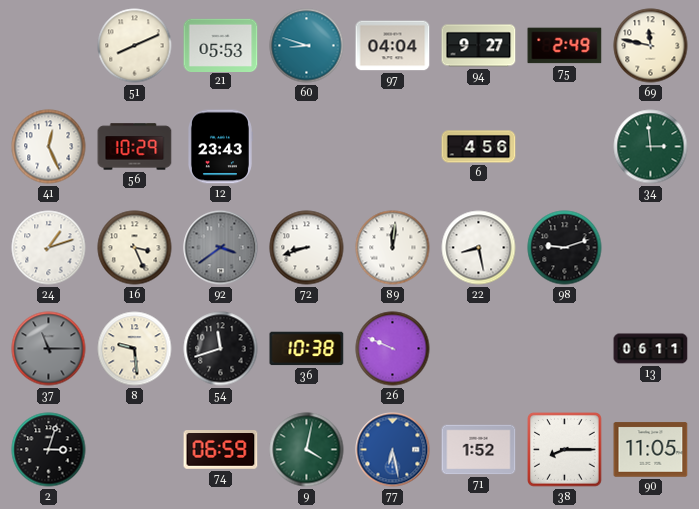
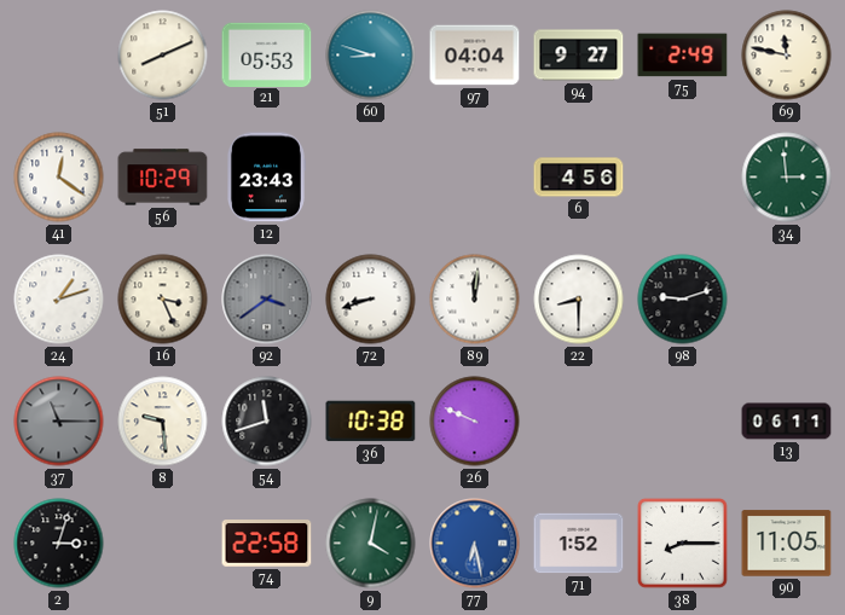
41: 12:26 -> 12:21 (59, 178)
22: 8:28 -> 8:30 (579, 300)
74: 06:59 -> 22:58 (267, 544)
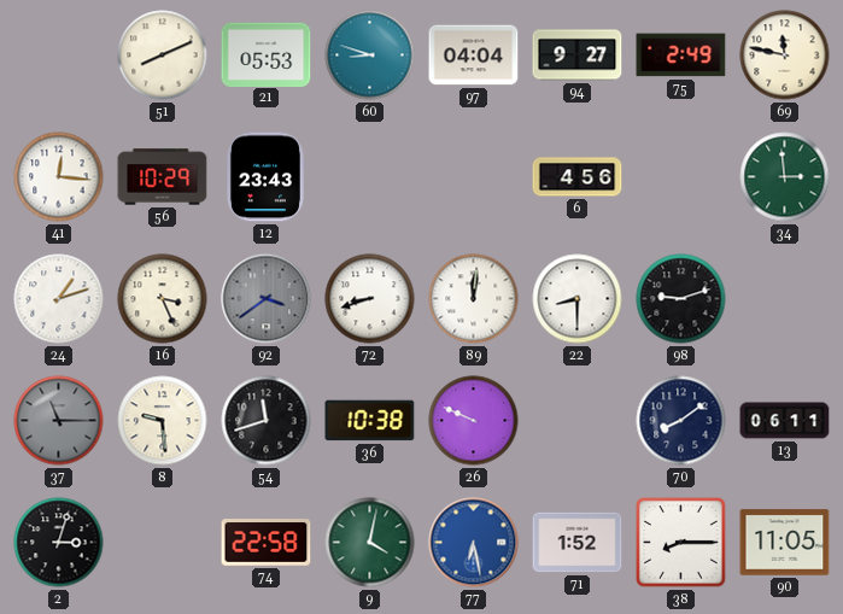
41: 12:21 -> 12:16 (59, 177)
70: none -> 8:09 (681, 421)
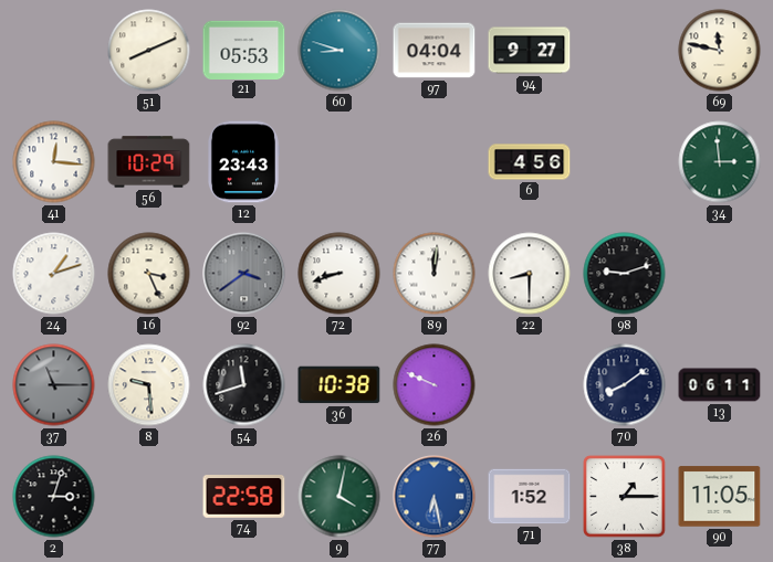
75: 2:49 -> none (681, 55)
38: 8:15 -> 1:15 (625, 497)
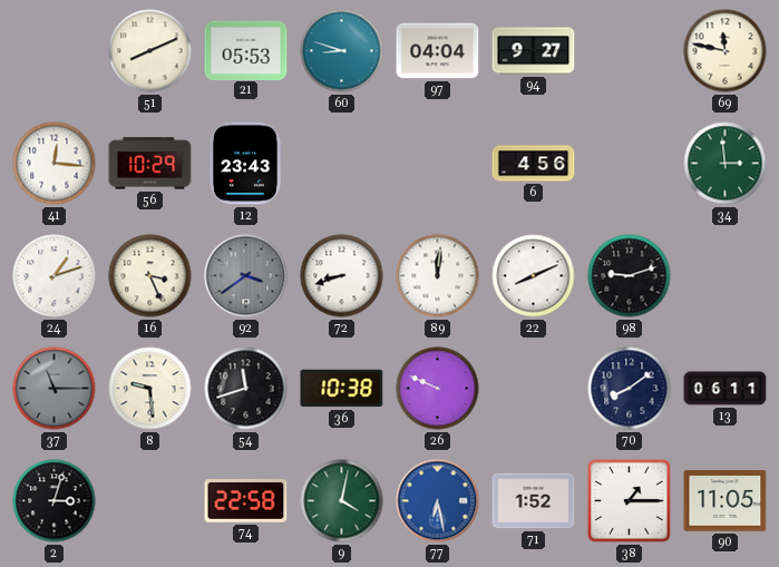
22: 8:30 -> 8:11 (534, 276)
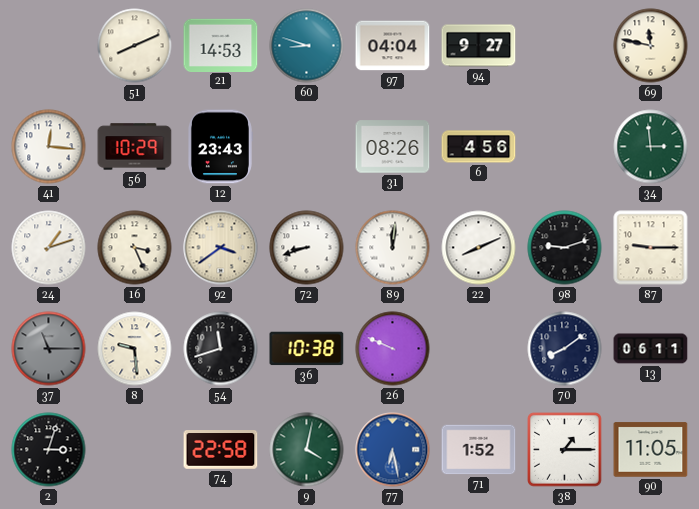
21: 05:53 -> 14:53 (221, 45)
31: none -> 08:26 (393, 147)
92 dial: grey -> cream (221, 248)
87: none -> 9:15 (651, 248)
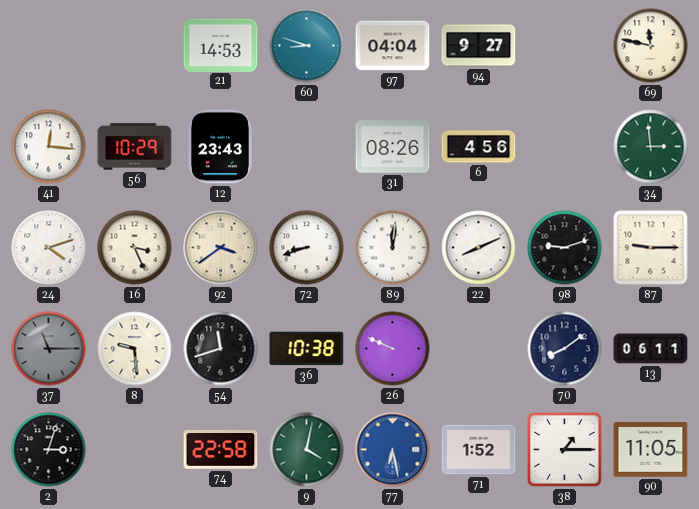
51: 8:11 -> none (135, 46)
24: 1:12 -> 4:12 (49, 248)
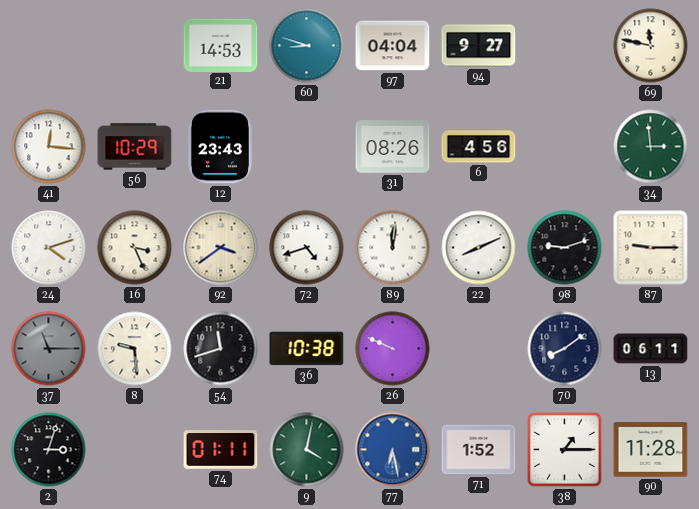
72: 8:42 -> 4:42 (307, 248)
74: 22:58 -> 01:11 (221, 450)
90: 11:05 -> 11:28 (651, 450)
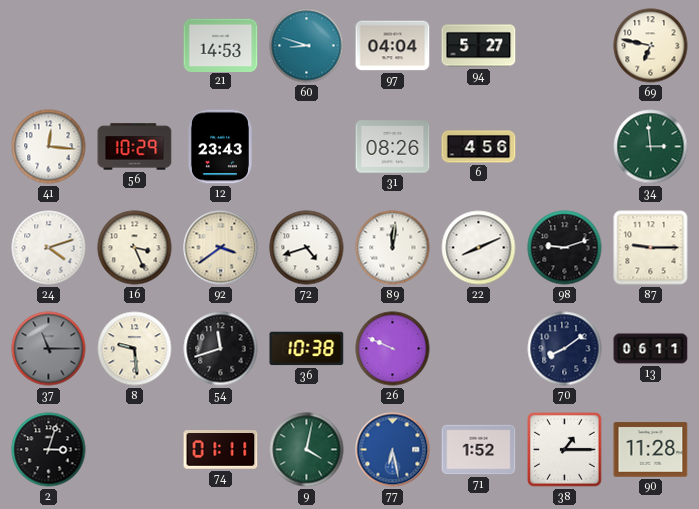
94: 9:27 -> 5:27 (479, 46)
69: 11:47 -> 6:47 (651, 46)
